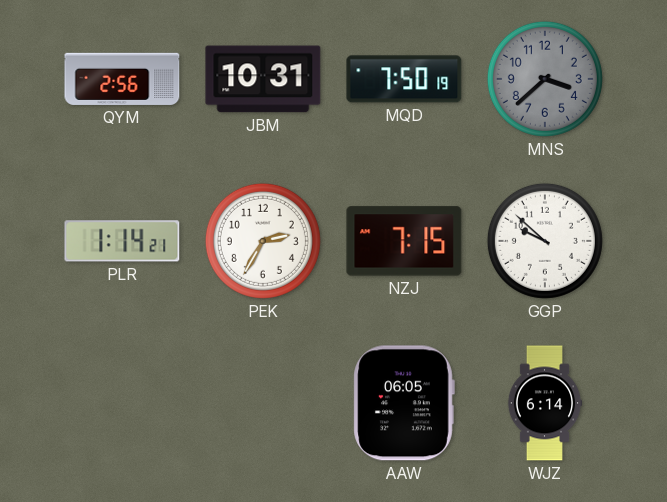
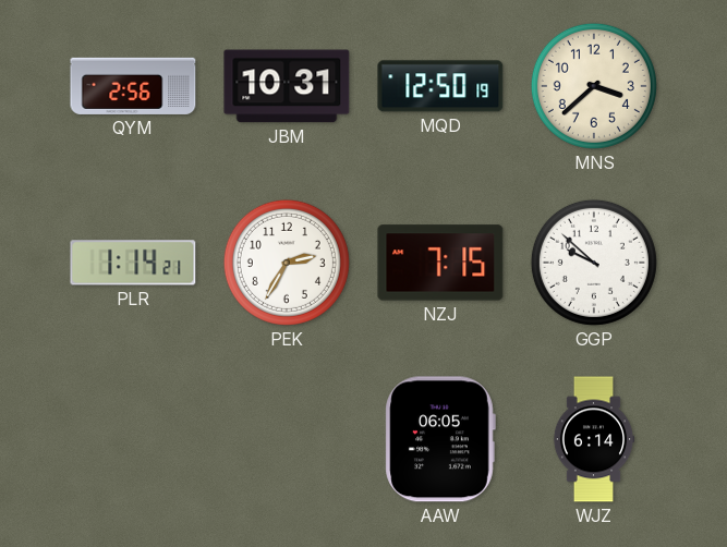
MQD: 7:50 -> 12:50 (440, 86)
MNS dial: grey -> cream (594, 86)
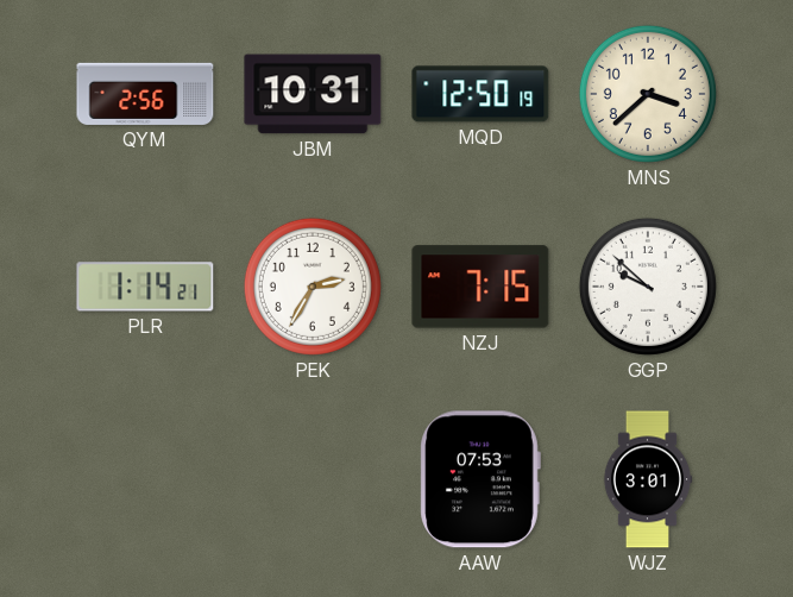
AAW: 06:05 -> 07:53 (480, 479)
WJZ: 6:14 -> 3:01 (648, 479)
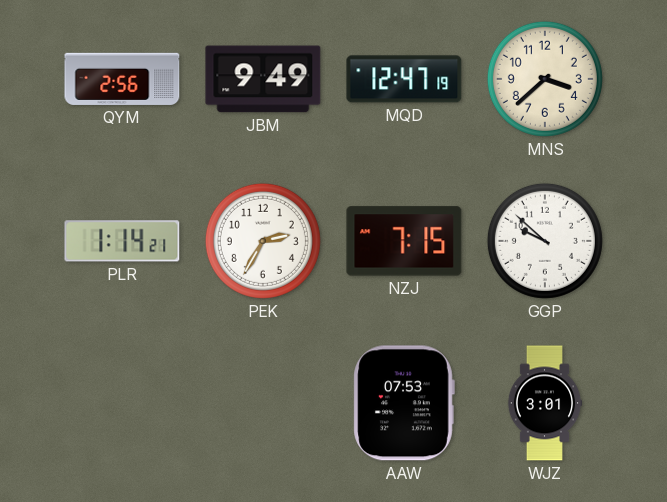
JBM: 10:31 -> 9:49 (263, 79)
MQD: 12:50 -> 12:47 (404, 79)
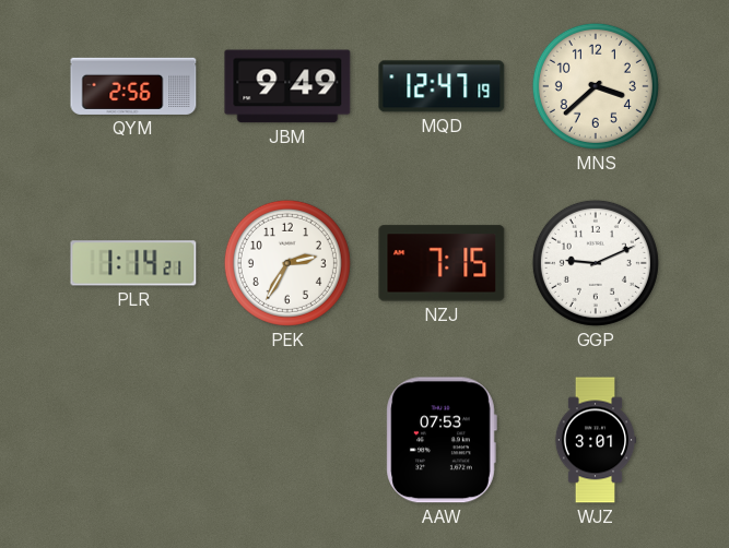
GGP: 9:52 -> 9:11 (596, 263)
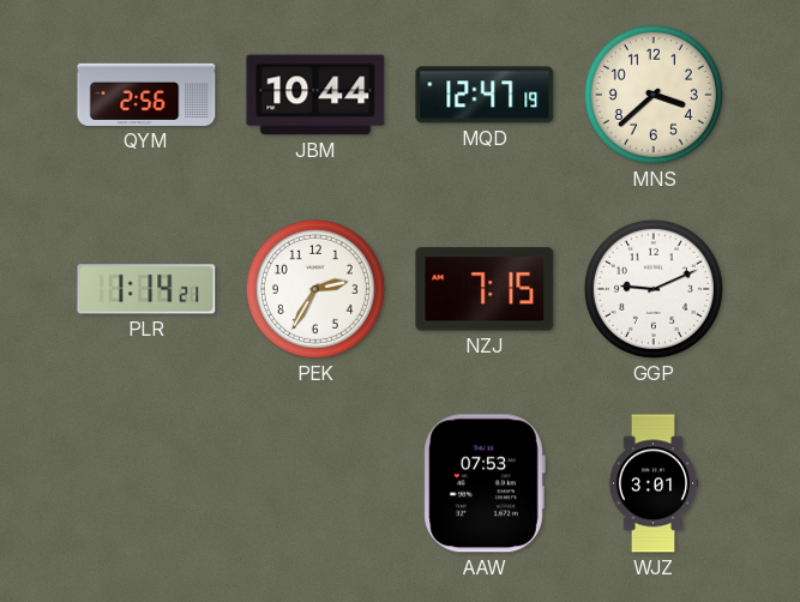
JBM: 9:49 -> 10:44 (315, 95)
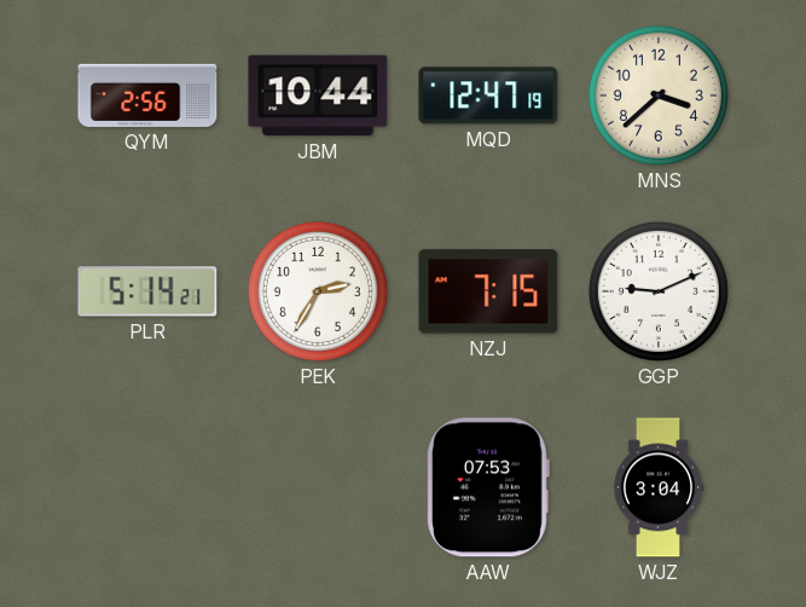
PLR: 1:14 -> 5:14 (147, 291)
WJZ: 3:01 -> 3:04 (659, 487)
